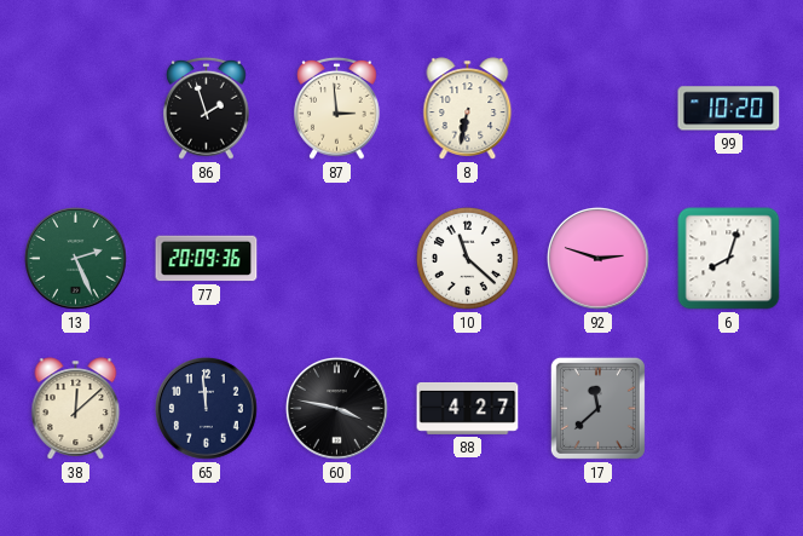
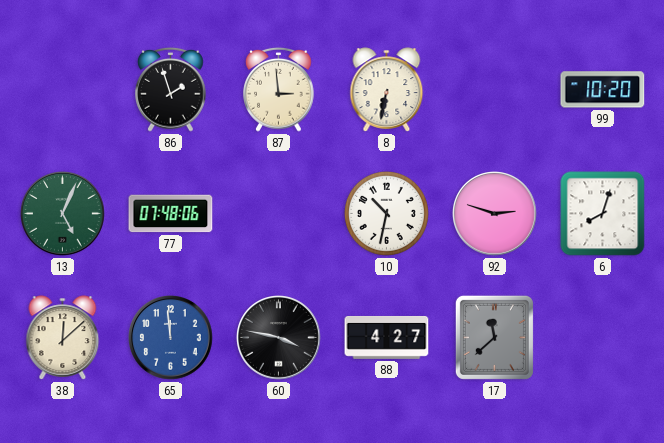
13: 2:26 -> 5:04 (63, 214)
77: 20:09 -> 07:48 (171, 214)
10: 11:22 -> 10:32 (386, 213)
65 dial: navy -> blue (171, 338)
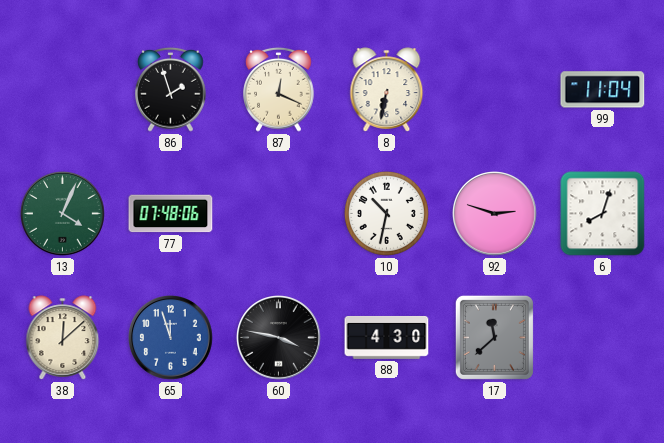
87: 2:59 -> 12:19 (279, 89)
99: 10:20 -> 11:04 (603, 90)
13: 5:04 -> 4:04 (63, 214)
65: 11:59 -> 11:57 (171, 338)
88: 4:27 -> 4:30 (387, 337)
